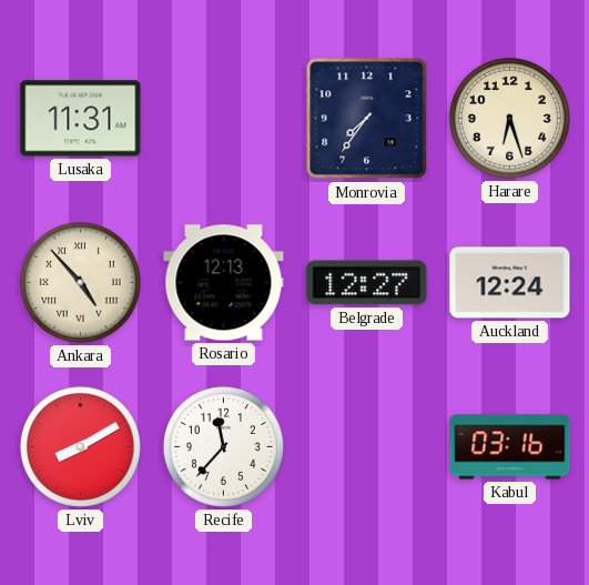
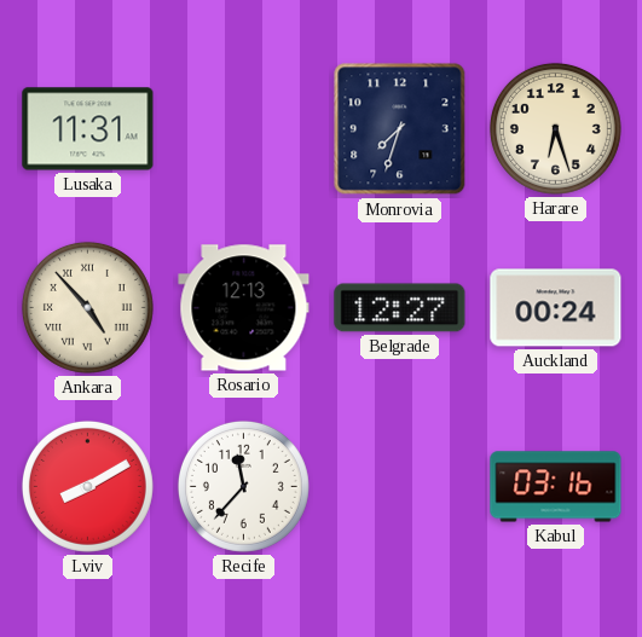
Monrovia: 7:36 -> 7:33 (400, 129)
Auckland: 12:24 -> 00:24 (556, 308)
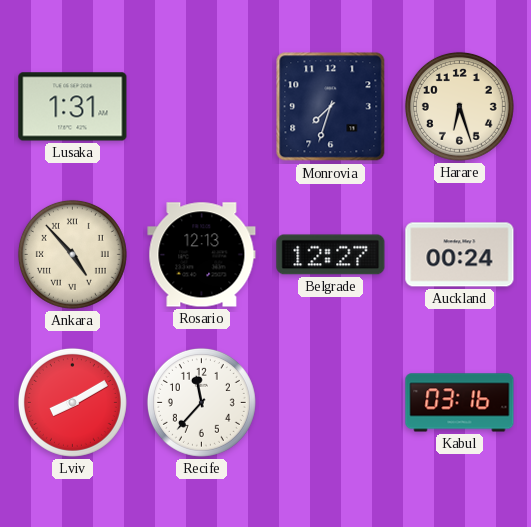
Lusaka: 11:31 -> 1:31 (73, 107)
